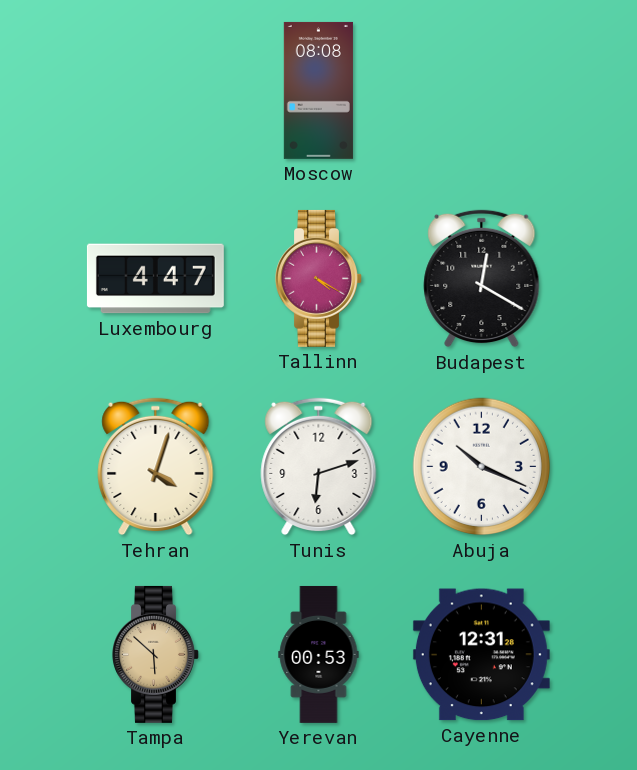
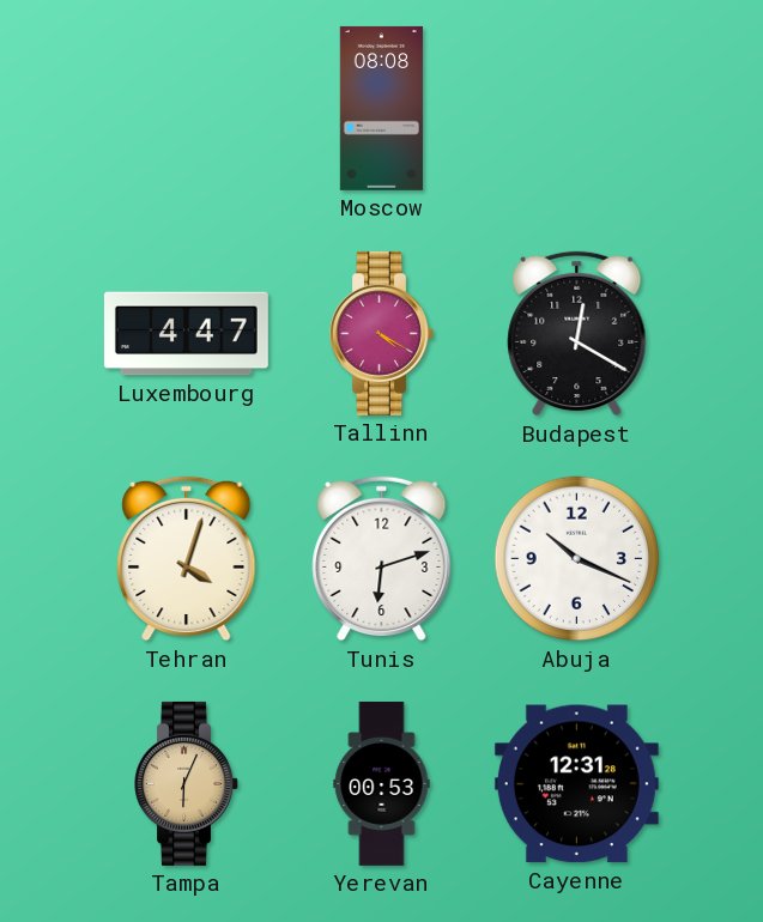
Tampa: 5:52 -> 6:04 (187, 783)
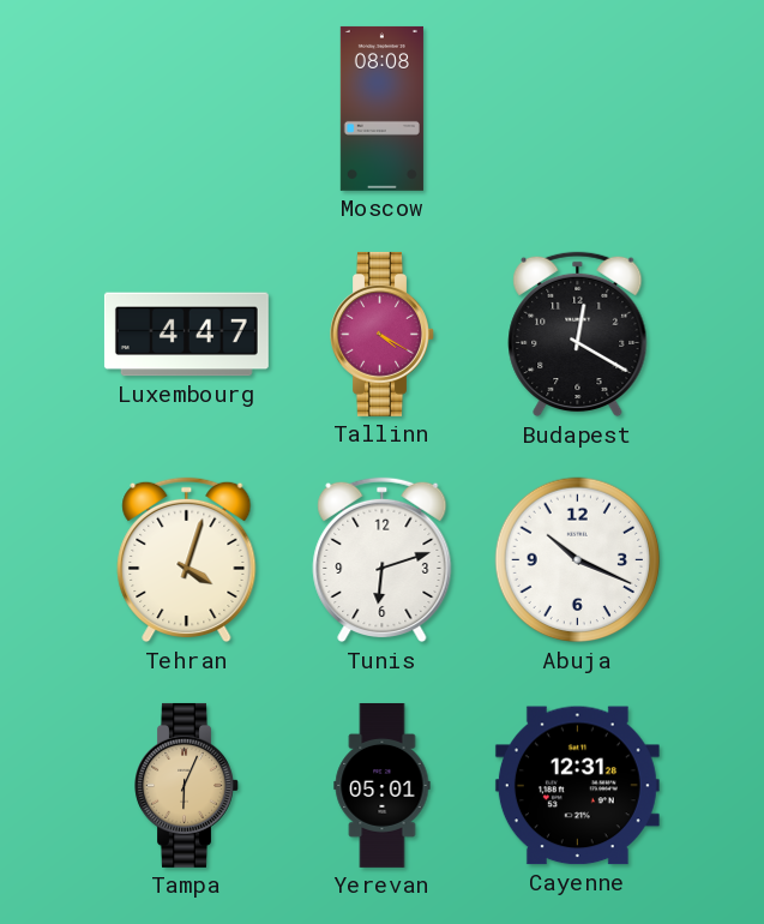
Yerevan: 00:53 -> 05:01 (383, 785)
